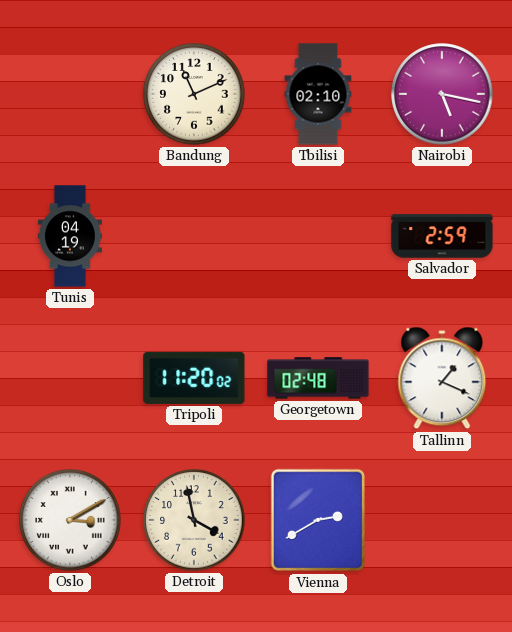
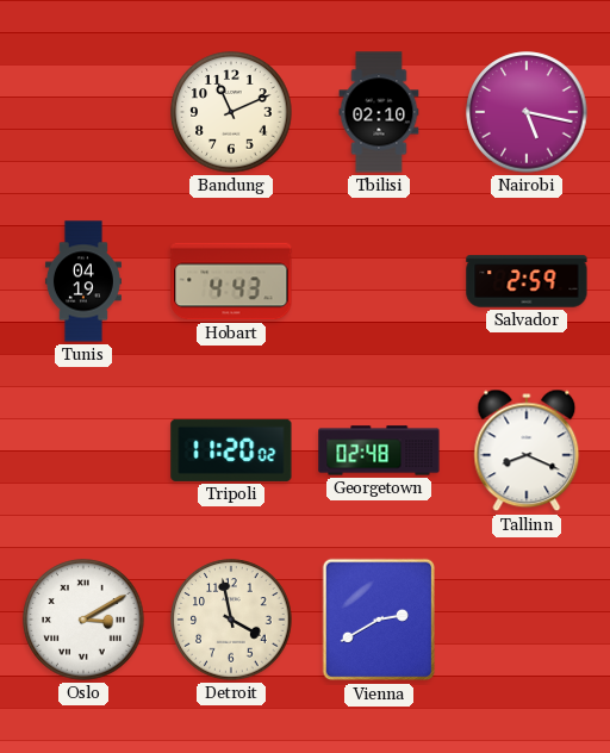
Hobart: none -> 4:43 (231, 281)
Tallinn: 1:19 -> 8:19 (527, 450)
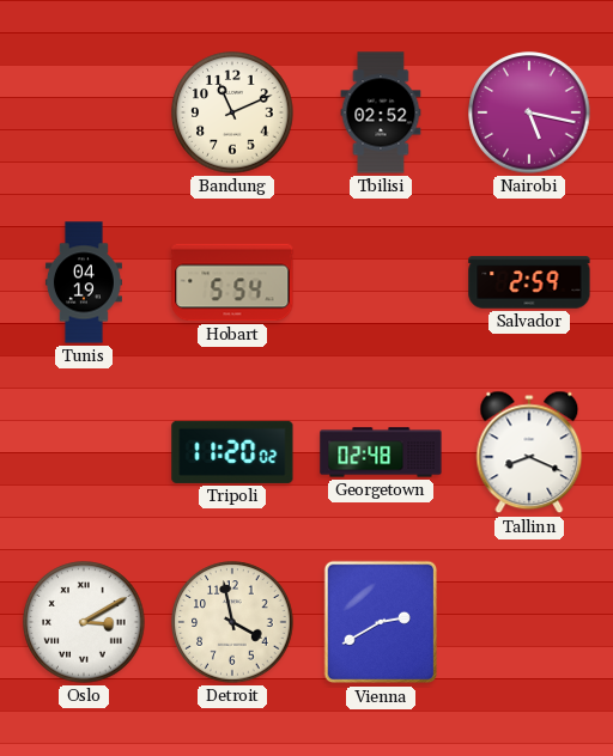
Tbilisi: 02:10 -> 02:52 (381, 112)
Hobart: 4:43 -> 5:54 (232, 282)
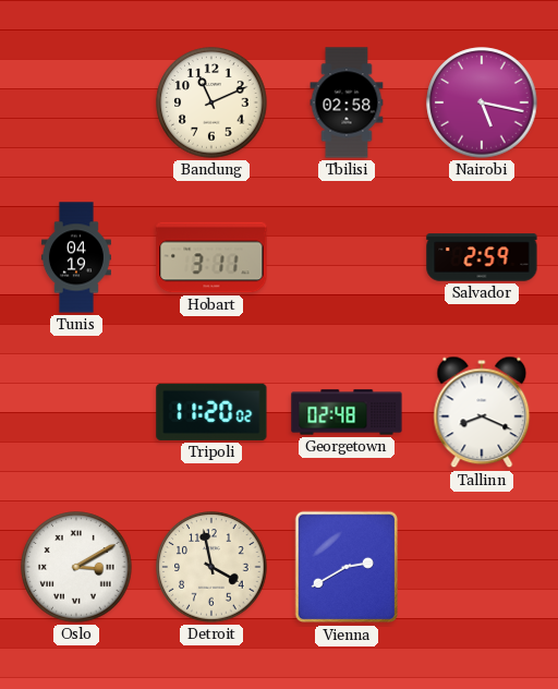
Tbilisi: 02:52 -> 02:58 (347, 102)
Hobart: 5:54 -> 3:11 (211, 257)
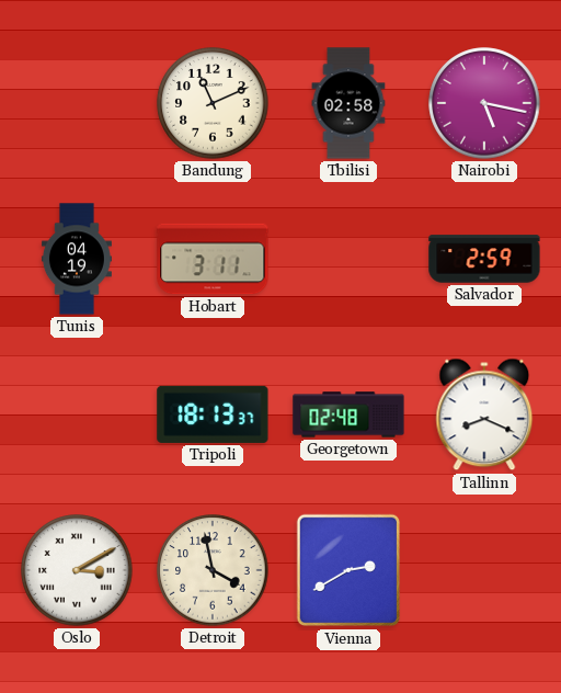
Tripoli: 11:20 -> 18:13 (213, 414)
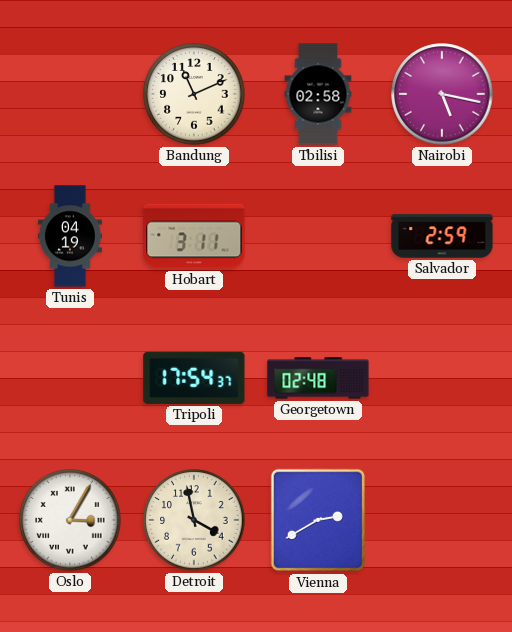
Tripoli: 18:13 -> 17:54 (194, 378)
Tallinn: 8:19 -> none (484, 414)
Oslo: 3:10 -> 3:05 (70, 520)
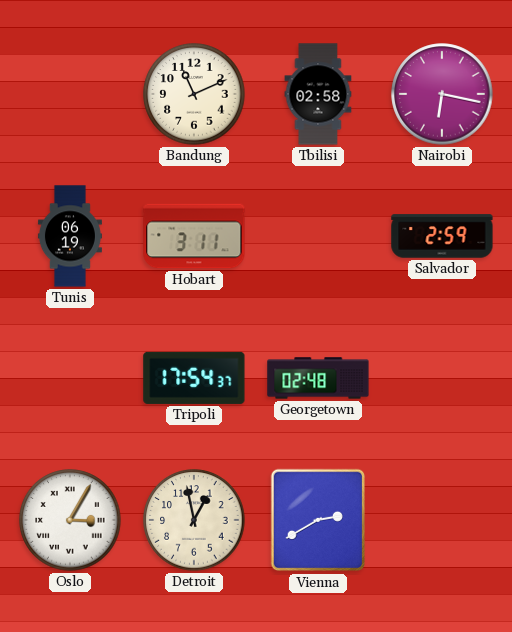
Nairobi: 5:17 -> 6:17 (442, 94)
Tunis: 04:19 -> 06:19 (70, 236)
Detroit: 3:58 -> 12:58 (194, 520)
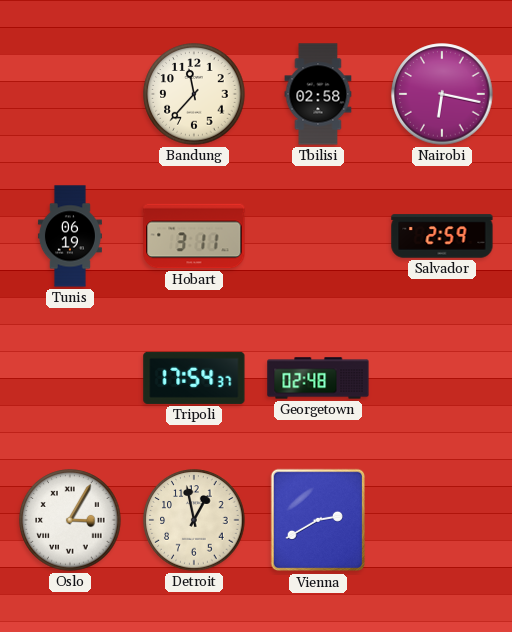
Bandung: 11:11 -> 11:37 (194, 94)
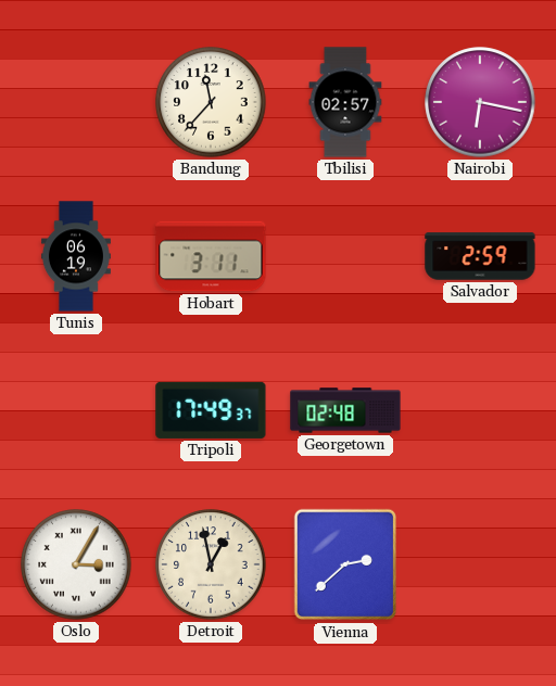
Tbilisi: 02:58 -> 02:57 (345, 102)
Tripoli: 17:54 -> 17:49 (211, 410)
Vienna: 2:40 -> 2:38 (345, 564)
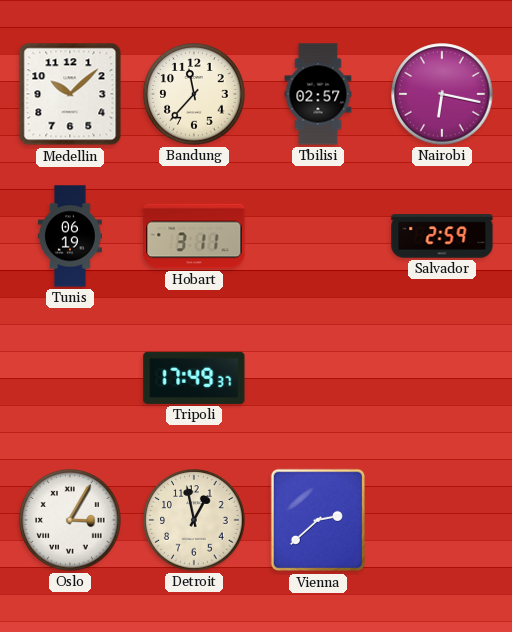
Medellin: none -> 10:08 (70, 94)
Georgetown: 02:48 -> none (345, 410)
